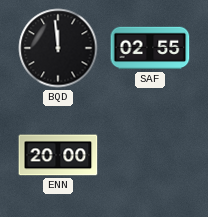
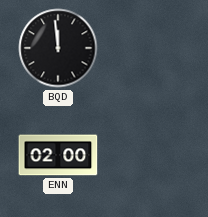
SAF: 02:55 -> none (150, 48)
ENN: 20:00 -> 02:00 (58, 155)
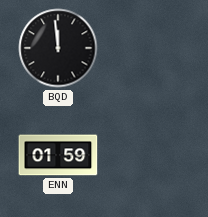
ENN: 02:00 -> 01:59 (58, 155)
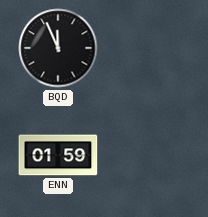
BQD: 11:59 -> 11:56 (58, 48)
